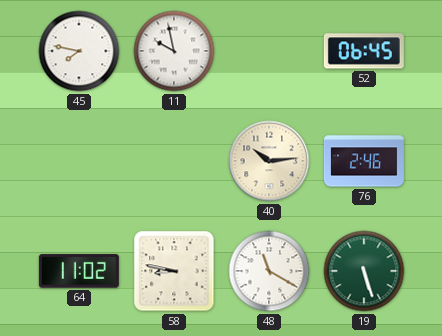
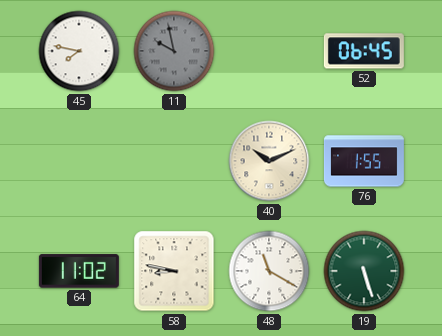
11 dial: white -> grey (174, 51)
40: 10:14 -> 10:11 (269, 161)
76: 2:46 -> 1:55 (364, 161)
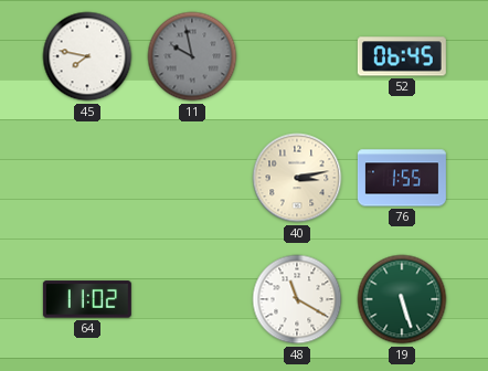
40: 10:11 -> 3:13 (297, 178)
58: 8:47 -> none (174, 271)
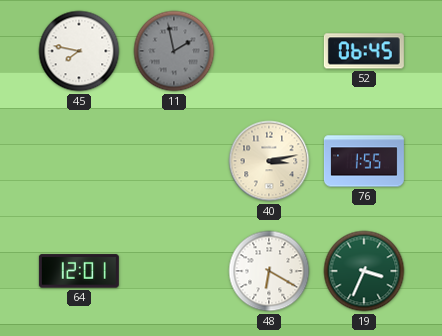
11: 9:58 -> 1:58 (174, 51)
64: 11:02 -> 12:01 (79, 271)
48: 11:20 -> 6:20 (269, 271)
19: 5:27 -> 3:34 (364, 271)
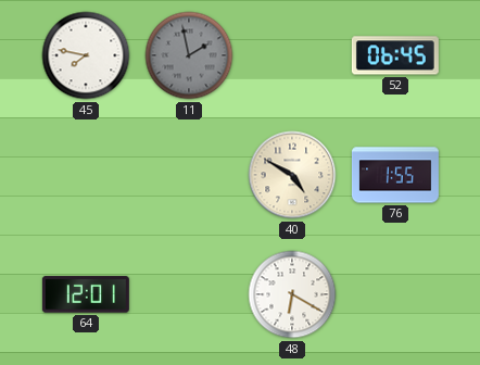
40: 3:13 -> 4:50 (292, 175)
19: 3:34 -> none (364, 271)
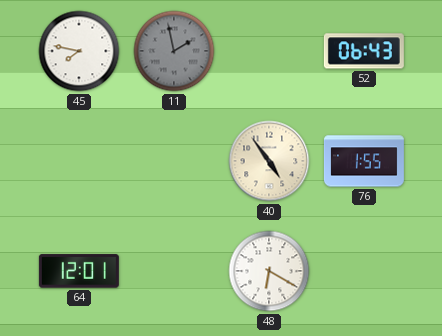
52: 06:45 -> 06:43 (364, 51)
40: 4:50 -> 4:54 (269, 161)
